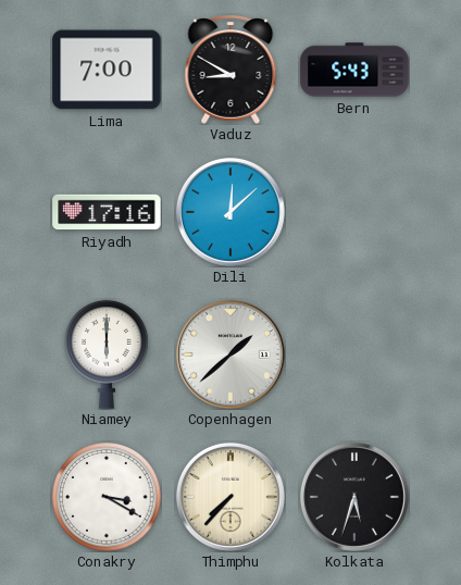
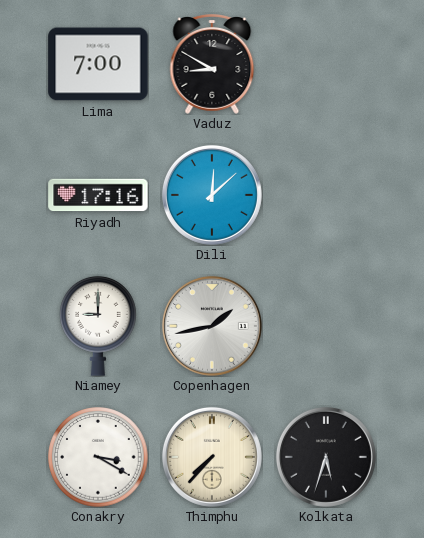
Bern: 5:43 -> none (354, 70)
Niamey: 6:00 -> 9:00 (99, 326)
Copenhagen: 1:38 -> 1:43 (212, 326)
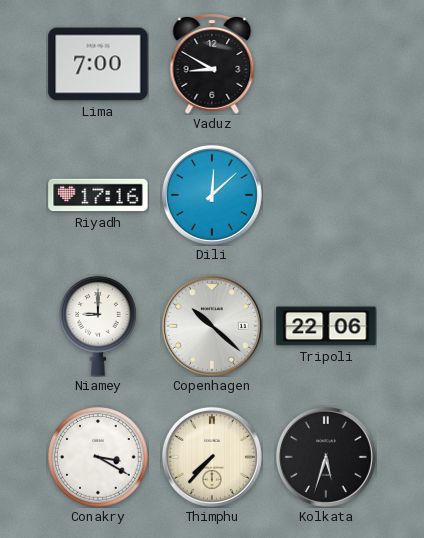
Copenhagen: 1:43 -> 10:22 (212, 326)
Tripoli: none -> 22:06 (326, 326)
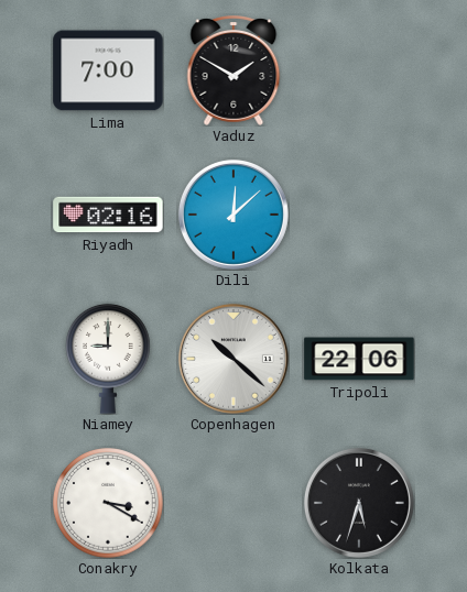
Vaduz: 8:50 -> 1:50 (233, 72)
Riyadh: 17:16 -> 02:16 (108, 215)
Thimphu: 7:37 -> none (212, 457)
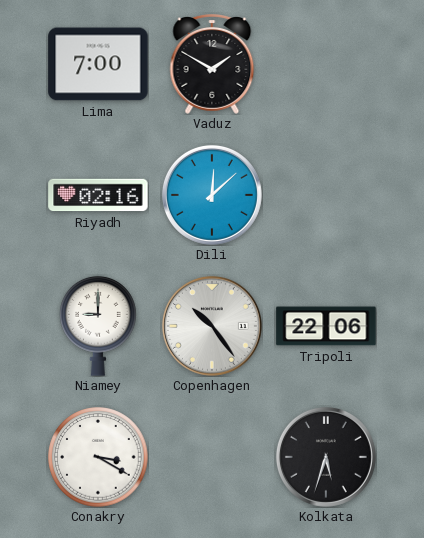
Copenhagen: 10:22 -> 10:24 (212, 326)
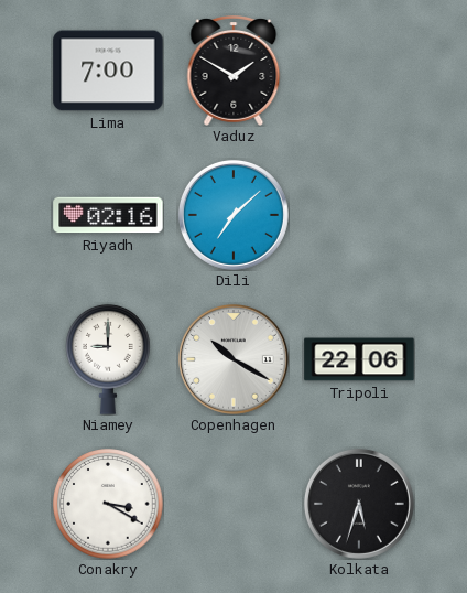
Dili: 12:08 -> 7:08 (233, 215)
Copenhagen: 10:24 -> 10:20 (233, 359)
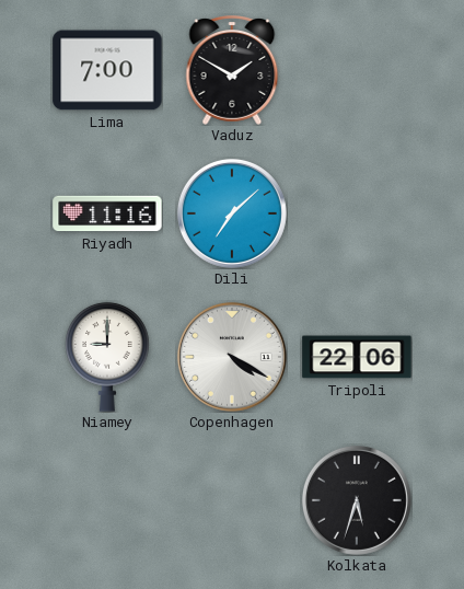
Riyadh: 02:16 -> 11:16 (107, 213)
Copenhagen: 10:20 -> 4:20 (232, 357)
Conakry: 3:20 -> none (108, 504)
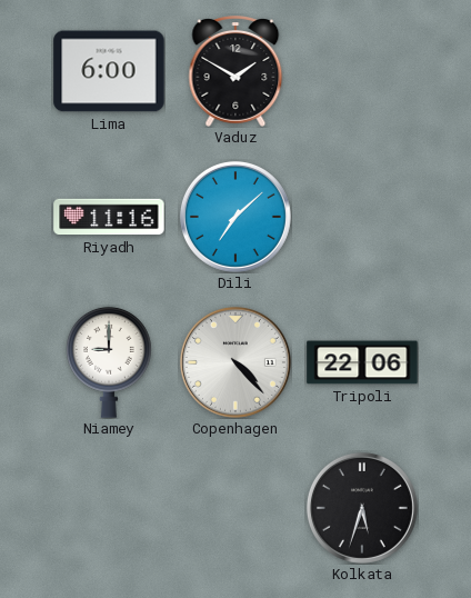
Lima: 7:00 -> 6:00 (109, 71)
Copenhagen: 4:20 -> 4:23 (235, 362)
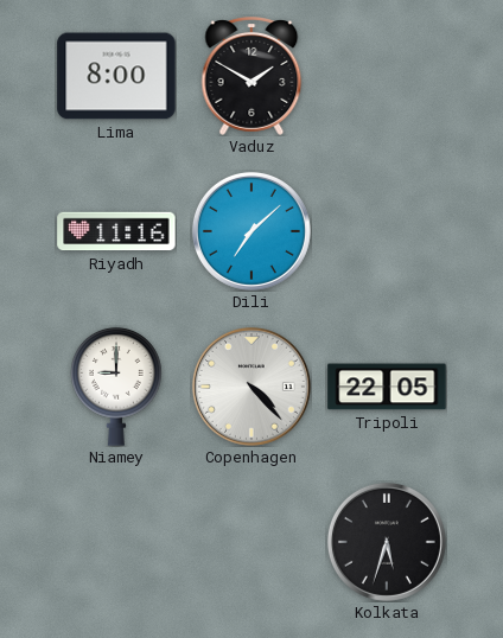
Lima: 6:00 -> 8:00 (116, 76)
Tripoli: 22:06 -> 22:05 (387, 387)
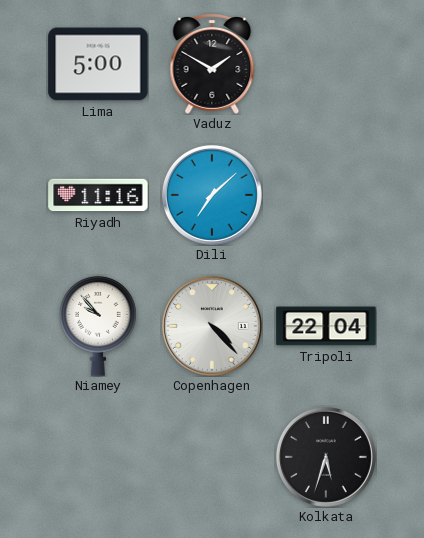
Lima: 8:00 -> 5:00 (98, 64)
Niamey: 9:00 -> 9:53 (99, 326)
Tripoli: 22:05 -> 22:04 (326, 326)
